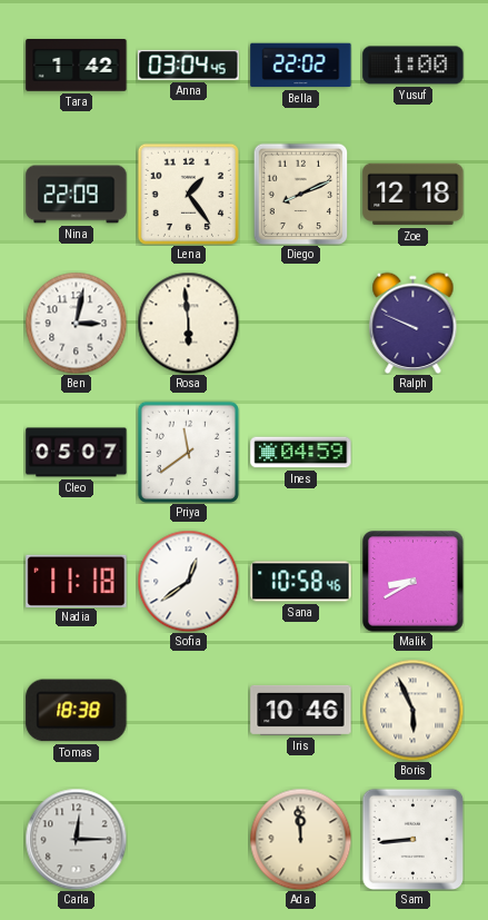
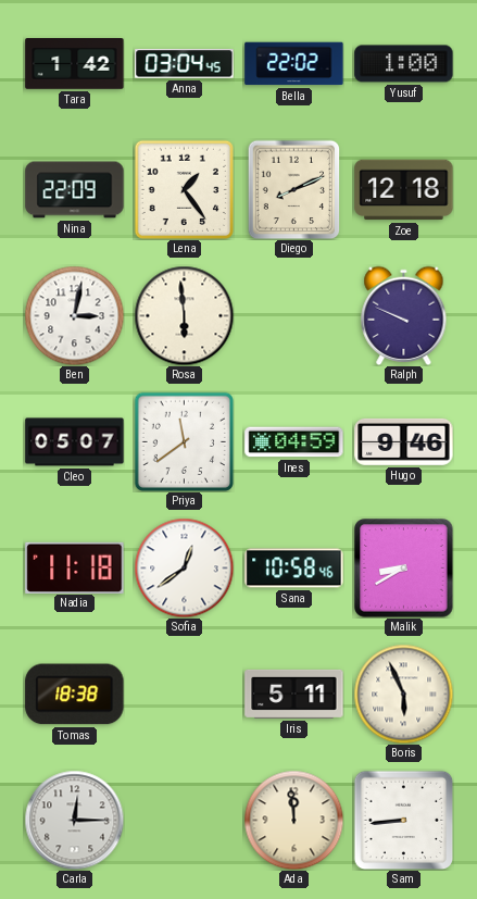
Hugo: none -> 9:46 (404, 441)
Iris: 10:46 -> 5:11 (294, 694)
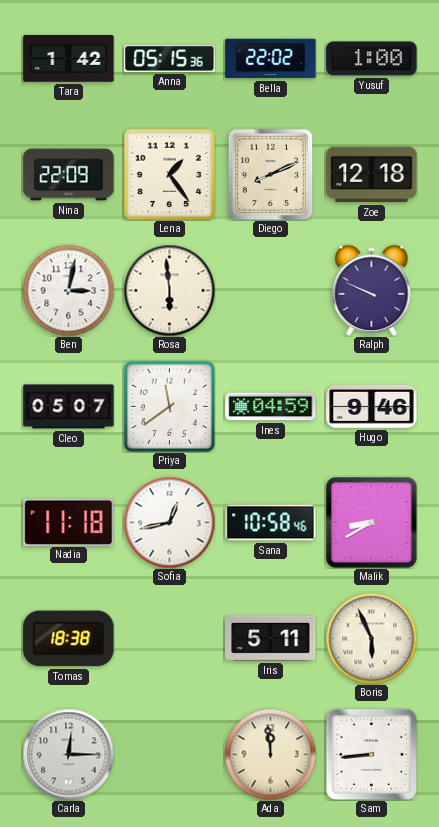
Anna: 03:04 -> 05:15 (170, 59)
Sofia: 12:39 -> 12:43 (169, 522)
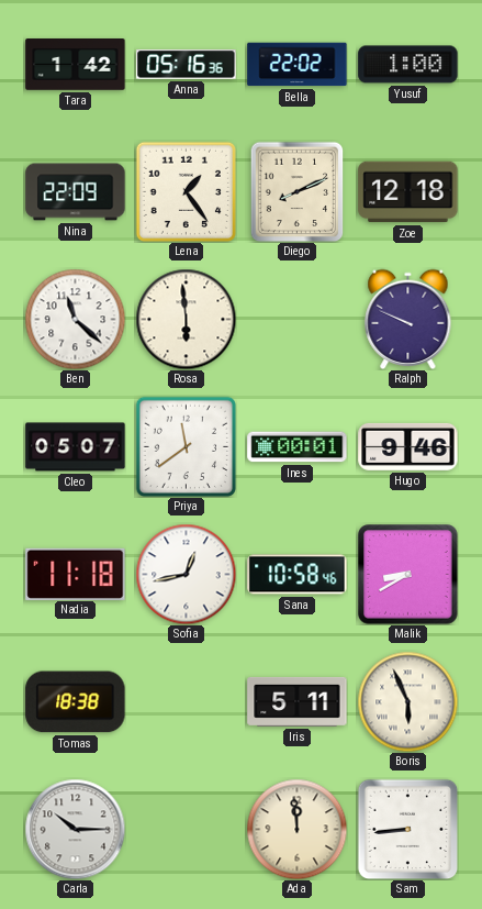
Anna: 05:15 -> 05:16 (187, 65)
Ben: 3:02 -> 11:22 (75, 319)
Ines: 04:59 -> 00:01 (298, 447)
Carla: 12:15 -> 10:15 (75, 829)
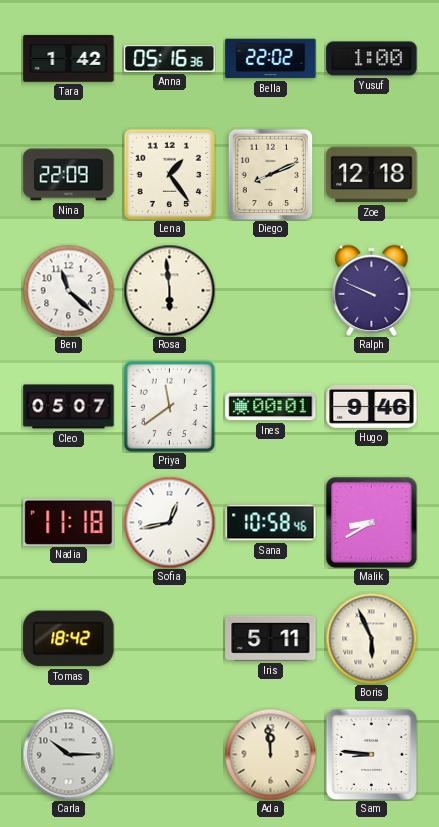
Tomas: 18:38 -> 18:42 (69, 639)
Sam: 8:44 -> 8:46 (371, 754)
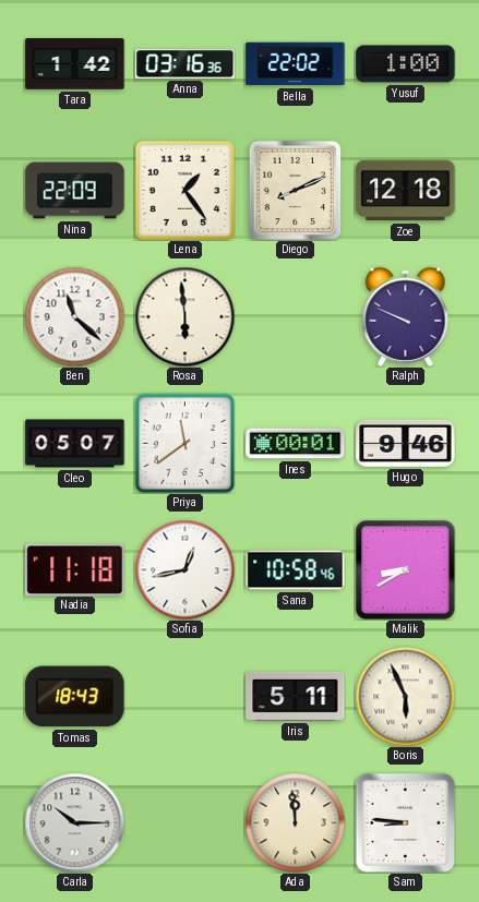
Anna: 05:16 -> 03:16 (185, 64)
Tomas: 18:42 -> 18:43 (75, 697)
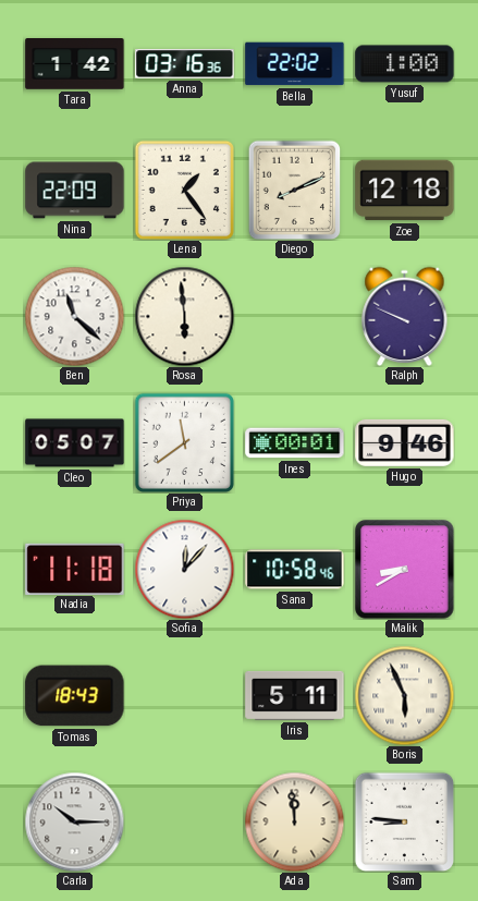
Sofia: 12:43 -> 12:07 (184, 569)
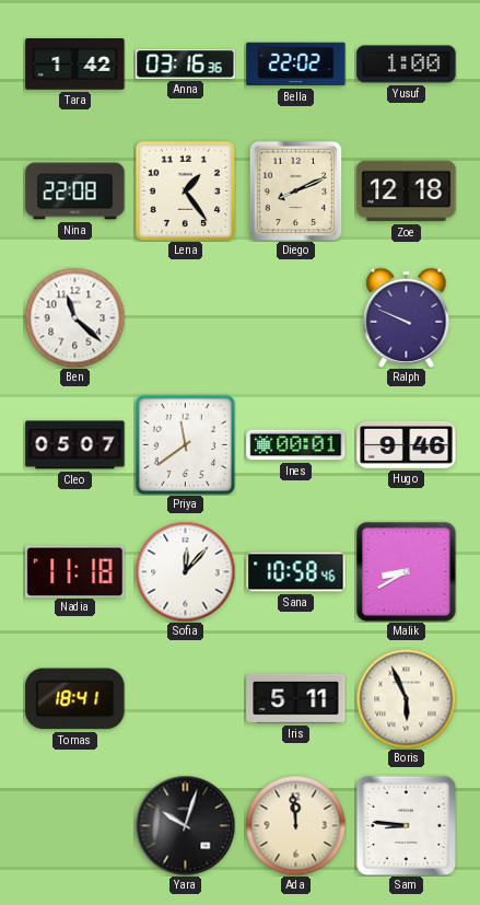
Nina: 22:09 -> 22:08 (75, 192)
Rosa: 5:59 -> none (184, 316)
Tomas: 18:43 -> 18:41 (75, 699)
Carla: 10:15 -> none (74, 821)
Yara: none -> 10:03 (185, 825)
